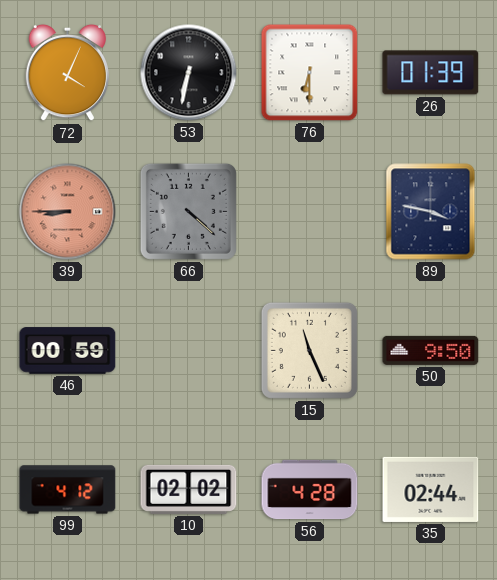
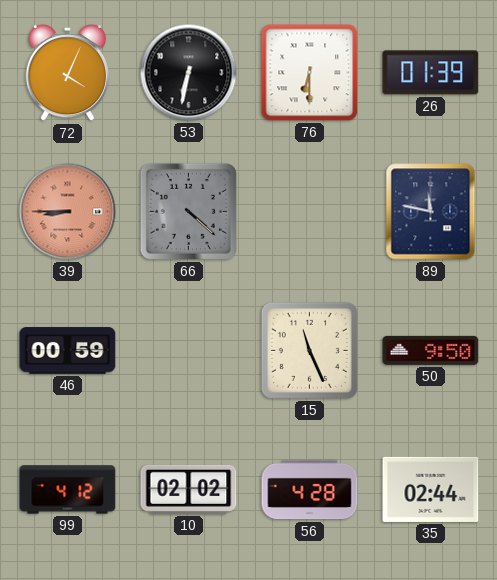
89: 3:47 -> 11:47 (431, 212)
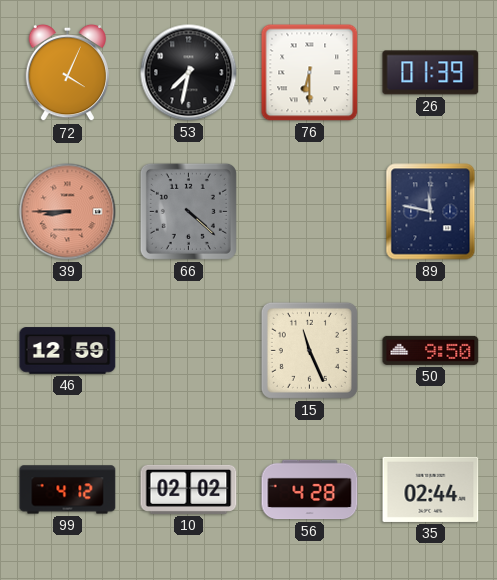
53: 6:32 -> 7:32 (189, 73)
46: 00:59 -> 12:59 (68, 351)
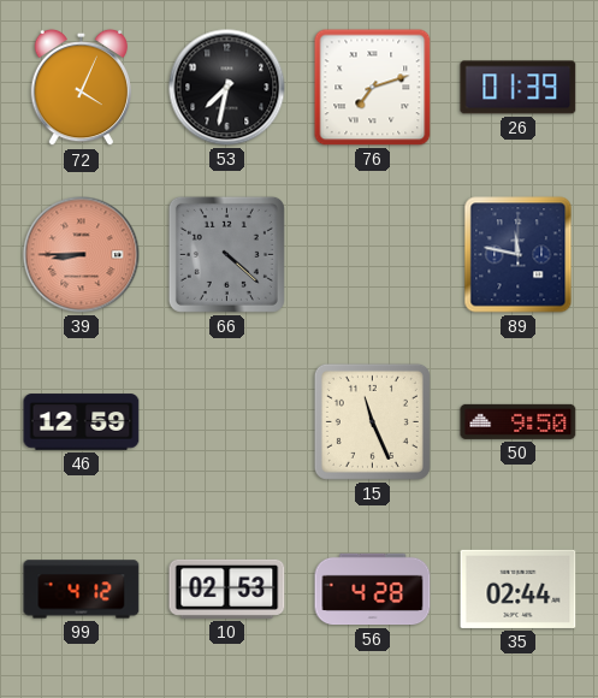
76: 6:30 -> 7:12 (373, 88)
10: 02:02 -> 02:53 (227, 588)
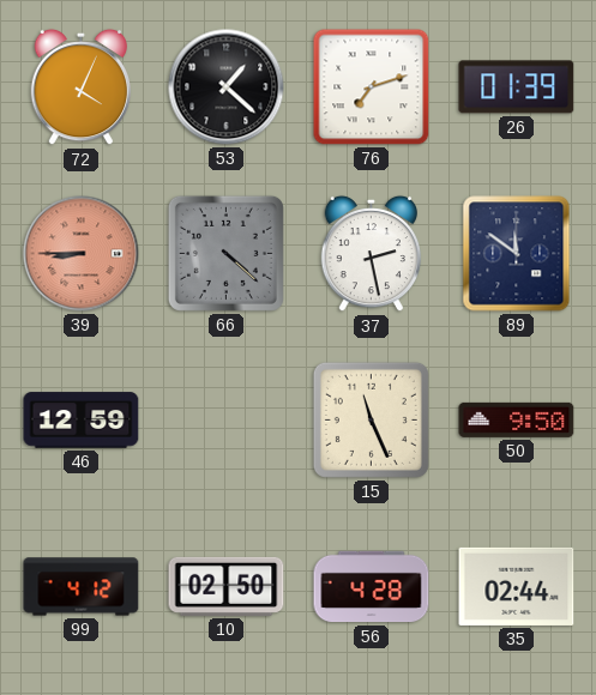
53: 7:32 -> 1:22 (227, 87)
37: none -> 2:28 (371, 254)
89: 11:47 -> 11:51 (517, 254)
10: 02:53 -> 02:50 (227, 586)
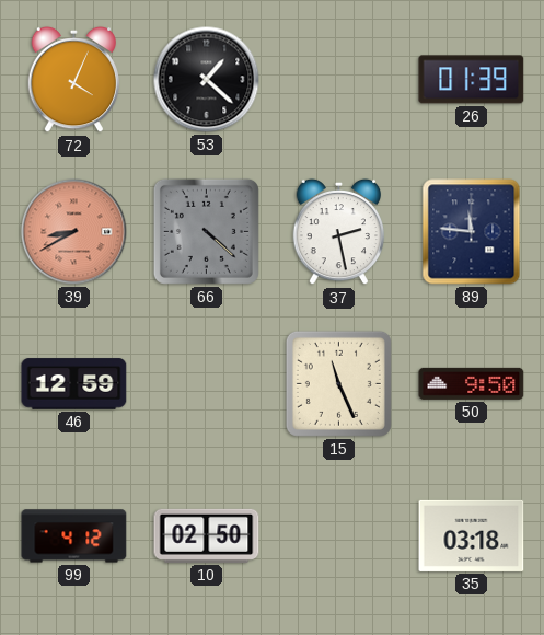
76: 7:12 -> none (372, 87)
39: 8:45 -> 8:40 (74, 232)
89: 11:51 -> 11:46 (472, 232)
56: 4:28 -> none (372, 587)
35: 02:44 -> 03:18 (472, 535)
